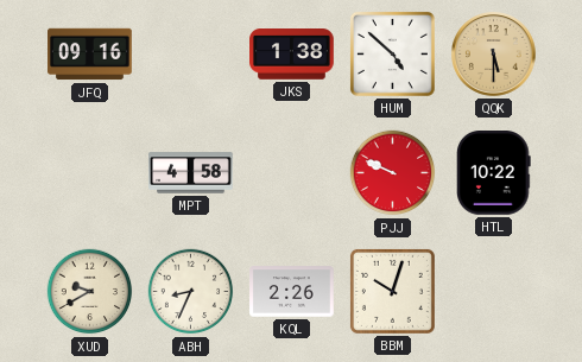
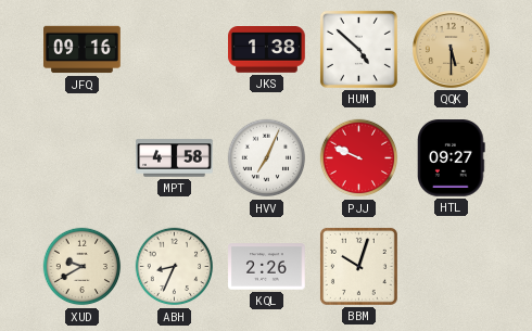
HVV: none -> 7:04 (267, 158)
HTL: 10:22 -> 09:27 (452, 158)
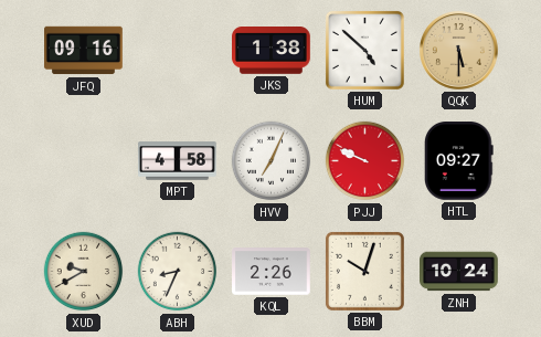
ZNH: none -> 10:24 (459, 272)
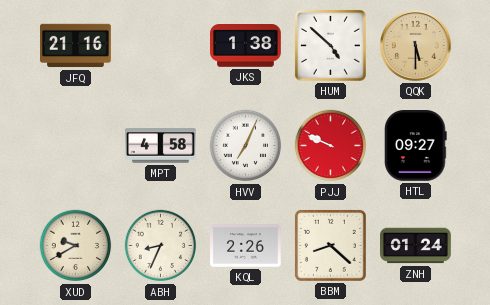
JFQ: 09:16 -> 21:16 (76, 46)
BBM: 10:03 -> 8:22 (330, 245)
ZNH: 10:24 -> 01:24 (416, 246)
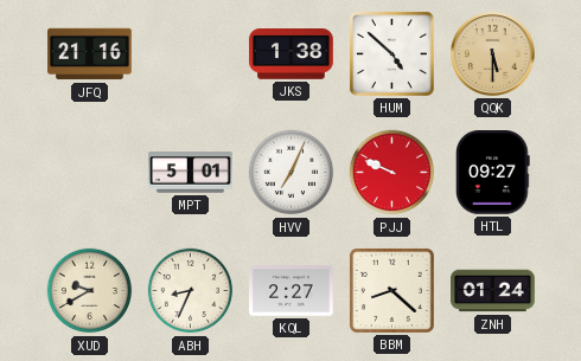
MPT: 4:58 -> 5:01 (191, 173)
KQL: 2:26 -> 2:27 (292, 291)
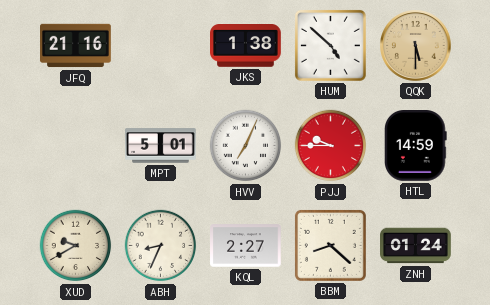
PJJ: 9:49 -> 9:45 (331, 146)
HTL: 09:27 -> 14:59 (416, 146)
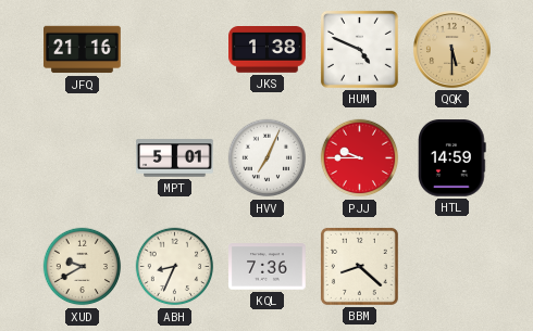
HUM: 4:52 -> 4:49 (359, 49)
KQL: 2:27 -> 7:36 (268, 267)
ZNH: 01:24 -> none (416, 246)
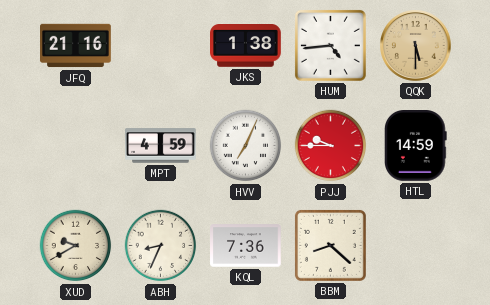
HUM: 4:49 -> 4:44 (330, 45)
MPT: 5:01 -> 4:59 (161, 146)
